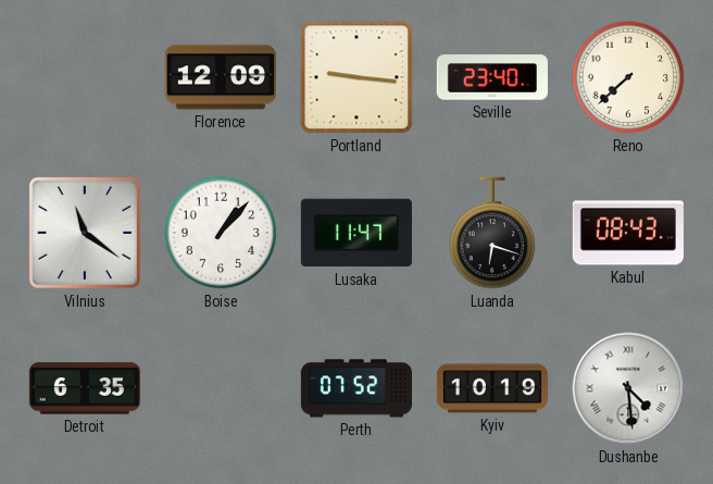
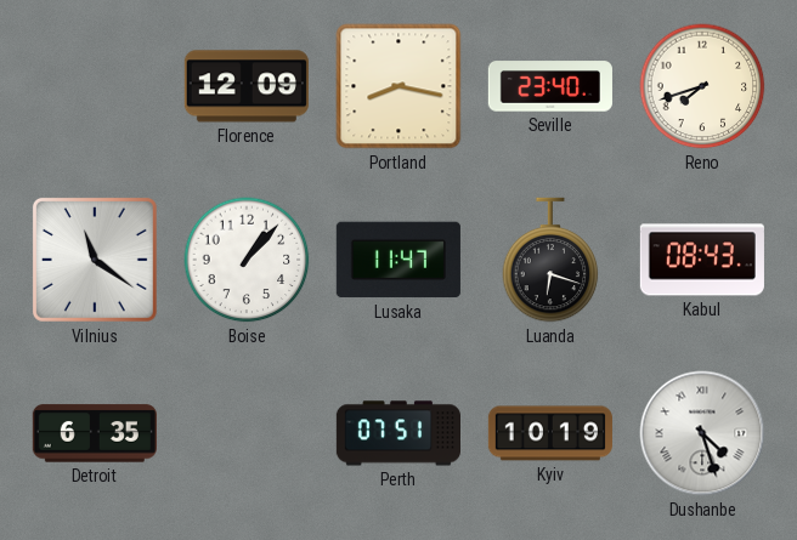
Portland: 9:16 -> 8:17 (398, 86)
Reno: 7:38 -> 7:42 (702, 86)
Perth: 07:52 -> 07:51 (397, 433)
Dushanbe: 4:29 -> 4:27 (702, 433)
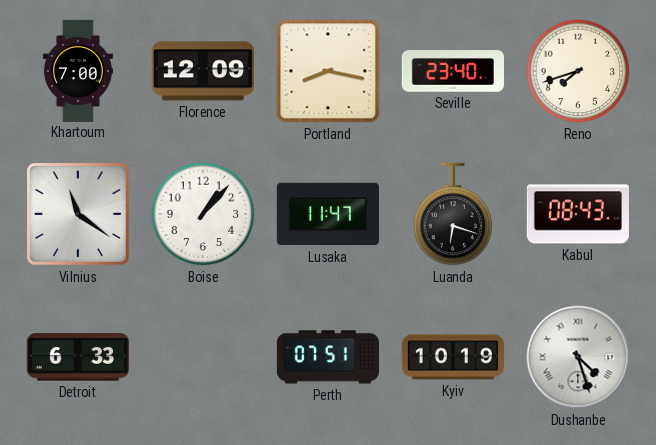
Khartoum: none -> 7:00 (78, 70)
Detroit: 6:35 -> 6:33 (78, 357)
